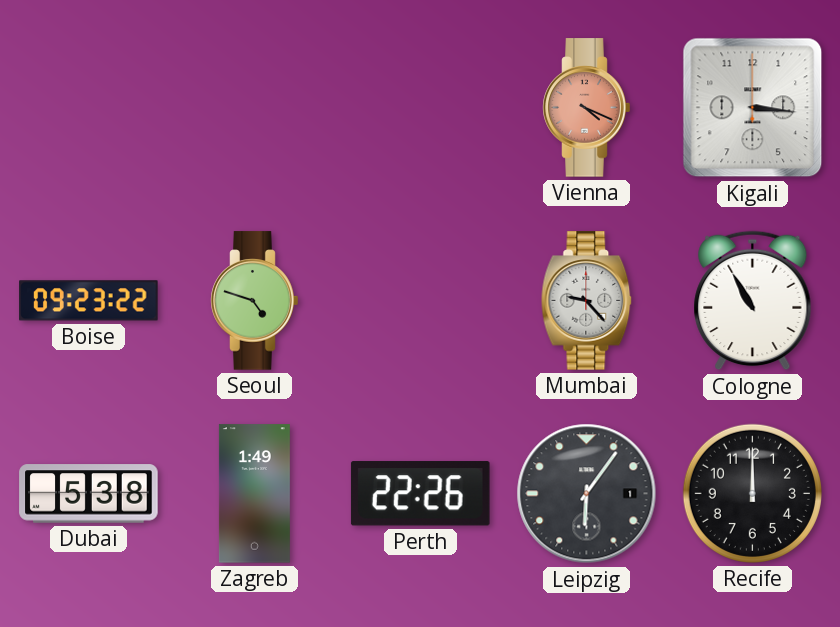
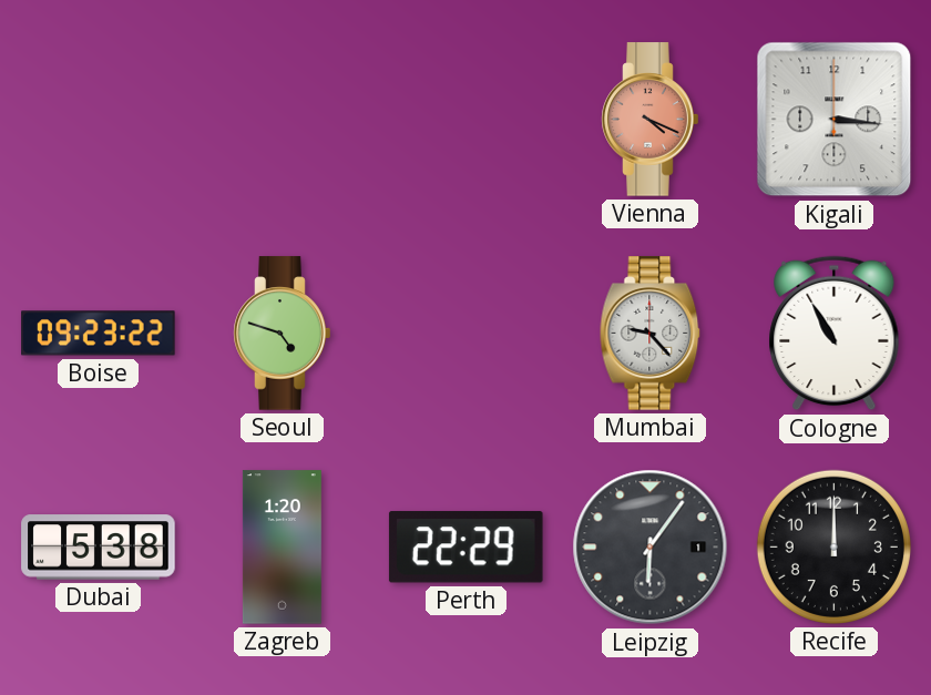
Zagreb: 1:49 -> 1:20 (282, 548)
Perth: 22:26 -> 22:29 (465, 548)
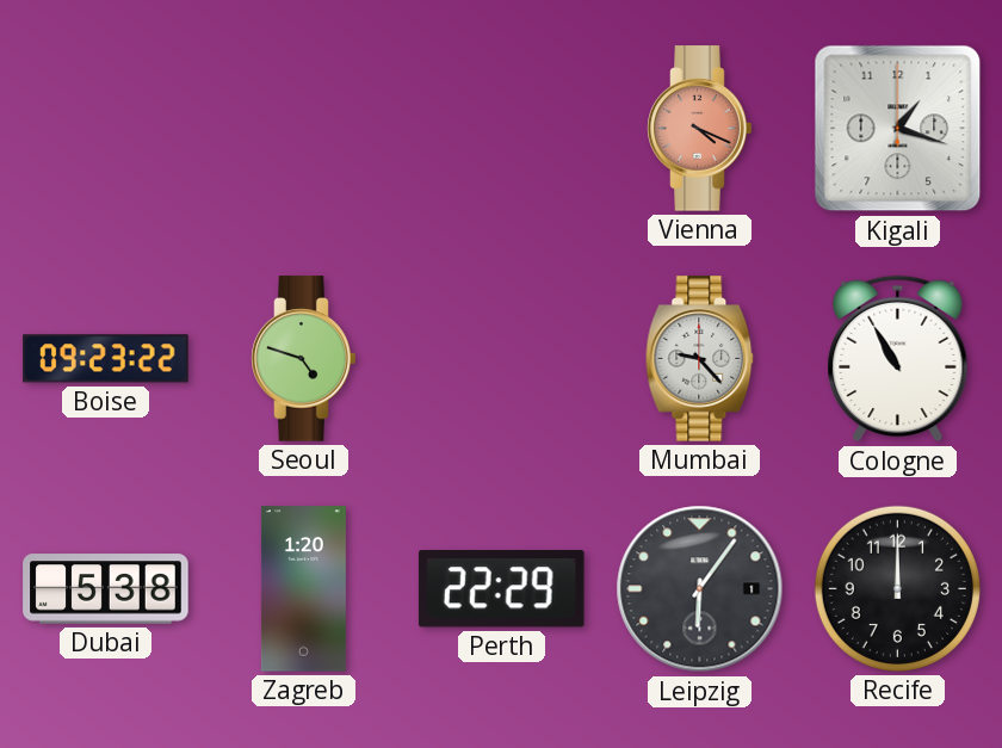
Kigali: 3:16 -> 1:18 (898, 129)
